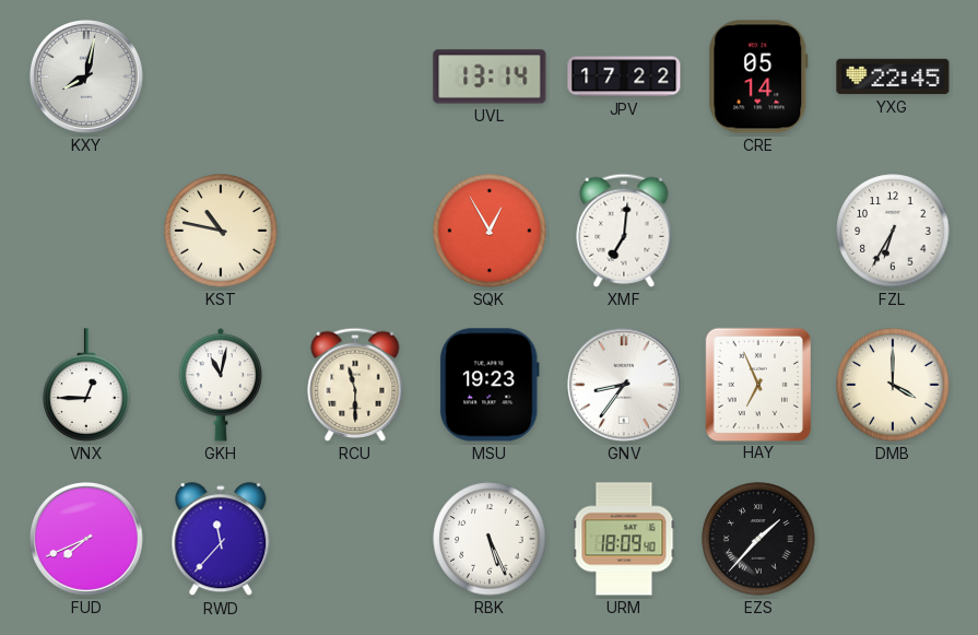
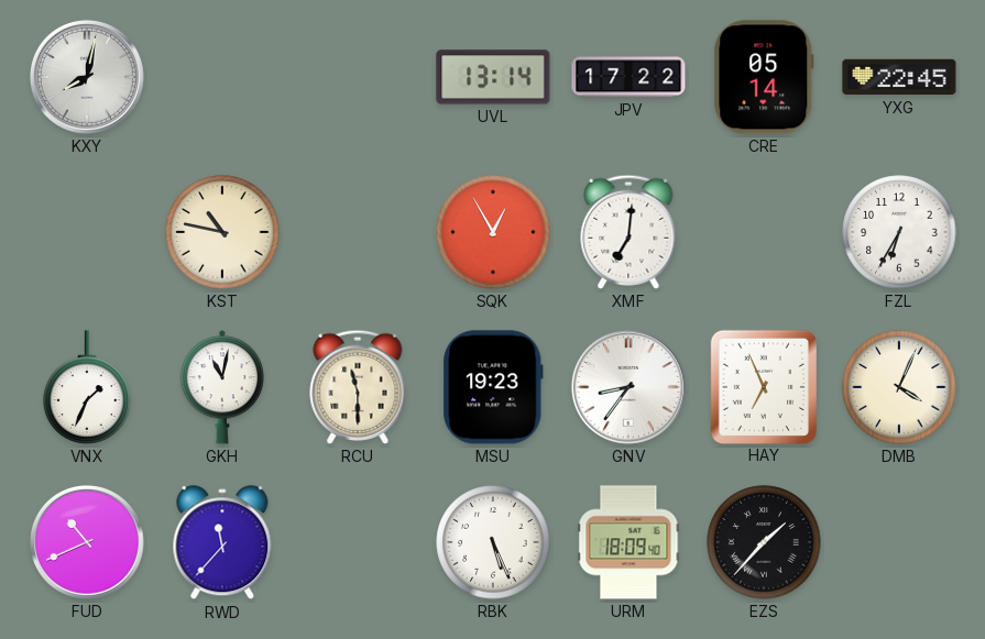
VNX: 12:45 -> 1:34 (87, 387)
DMB: 4:00 -> 4:04 (899, 387)
FUD: 7:41 -> 10:41 (87, 542)
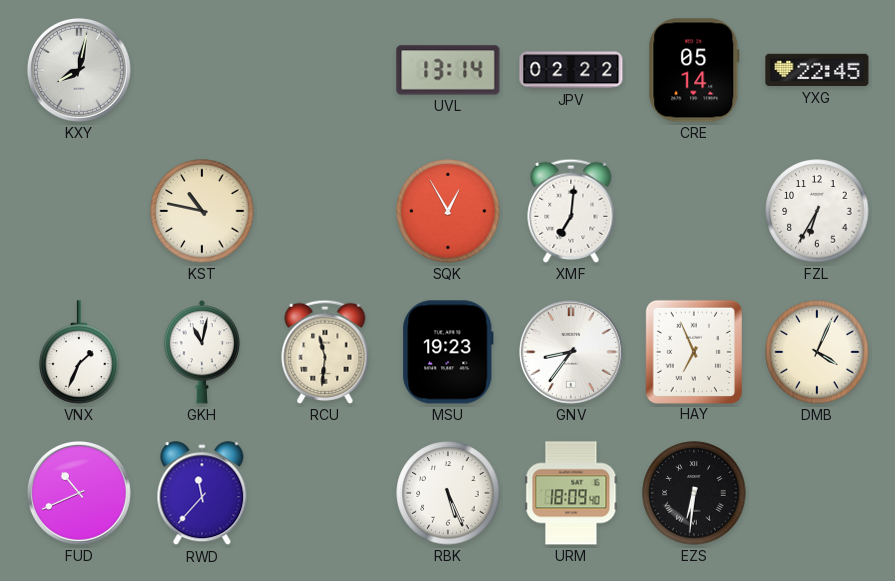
JPV: 17:22 -> 02:22 (571, 70)
RCU: 11:30 -> 11:31 (325, 352)
EZS: 1:37 -> 6:31 (694, 493)
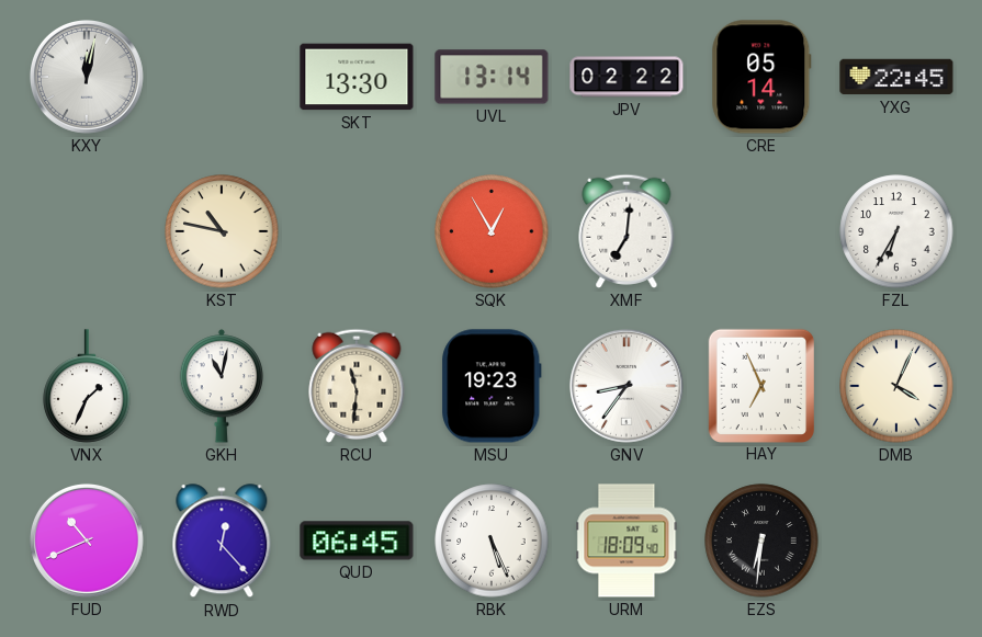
KXY: 8:02 -> 12:02 (87, 77)
SKT: none -> 13:30 (357, 77)
RWD: 11:37 -> 12:23 (222, 542)
QUD: none -> 06:45 (357, 541)
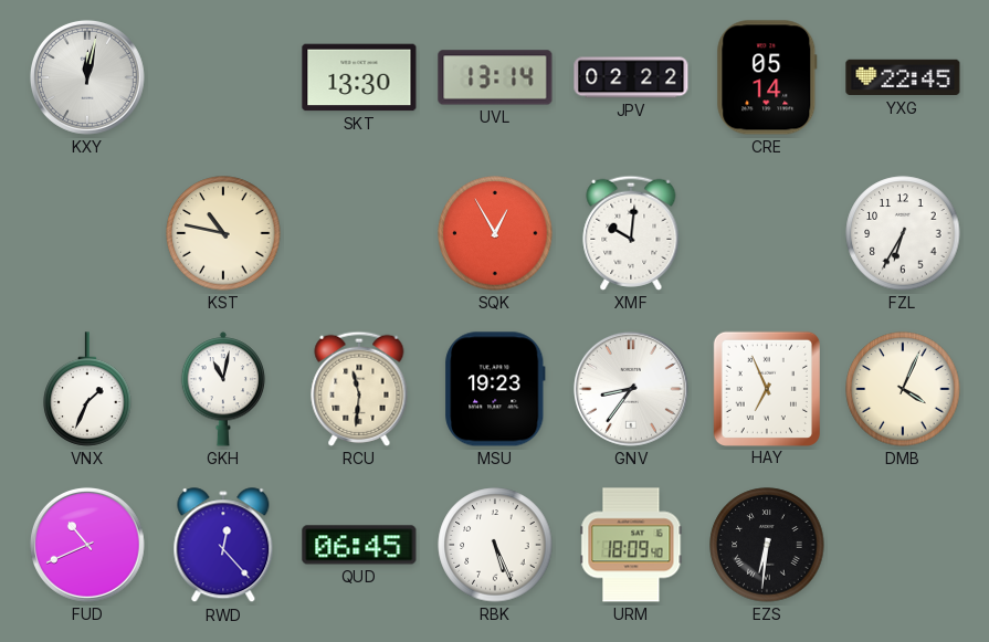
XMF: 7:01 -> 10:01 (631, 233)
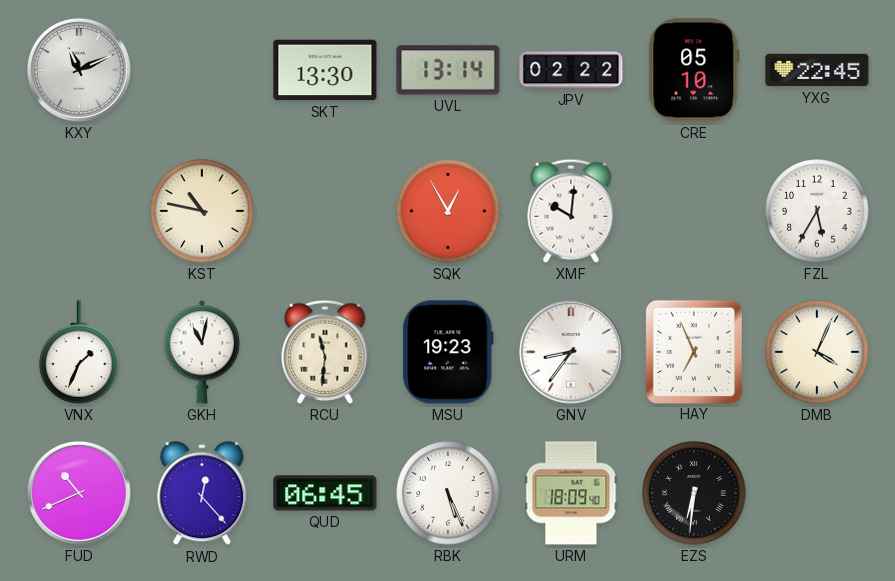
KXY: 12:02 -> 11:11 (79, 70)
CRE: 05:14 -> 05:10 (694, 70)
FZL: 6:35 -> 5:35 (817, 211)
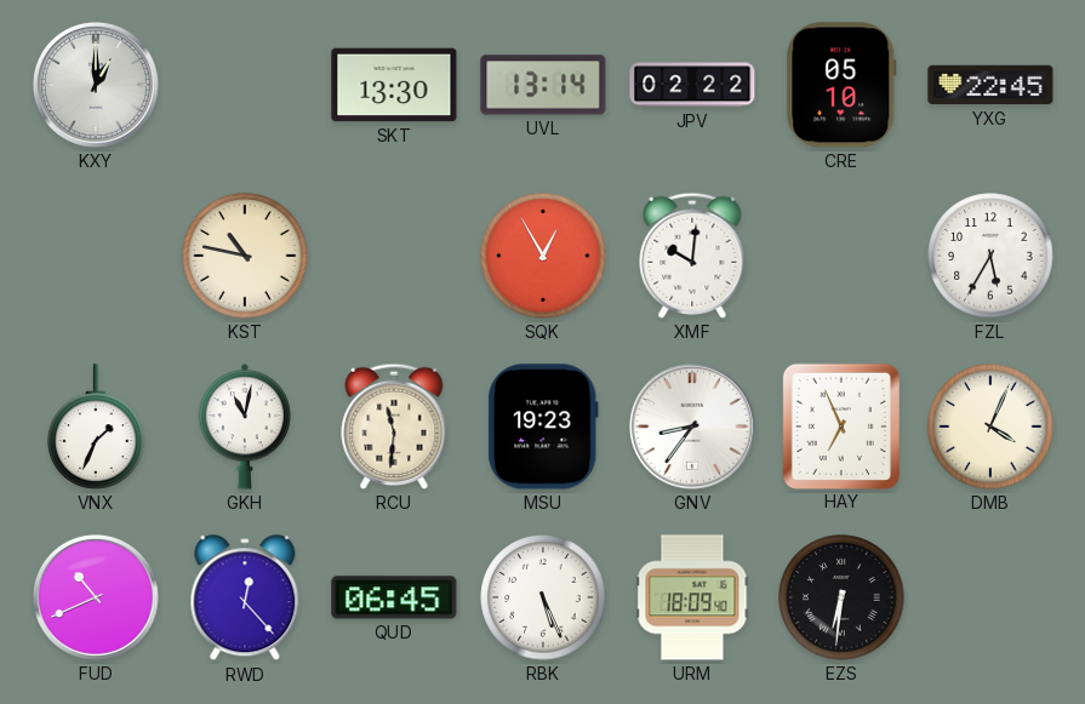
KXY: 11:11 -> 1:00 (96, 85)
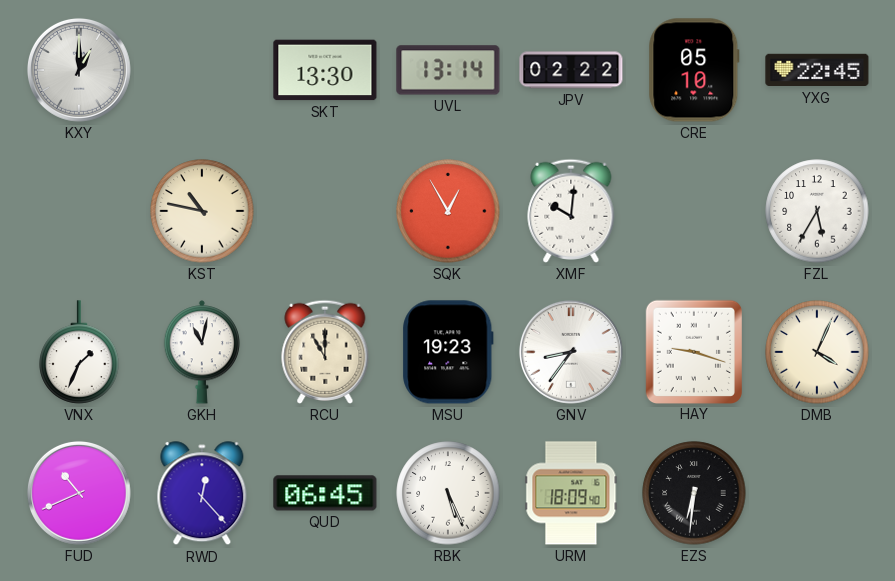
RCU: 11:31 -> 11:00 (325, 352)
HAY: 6:56 -> 9:18 (693, 351)
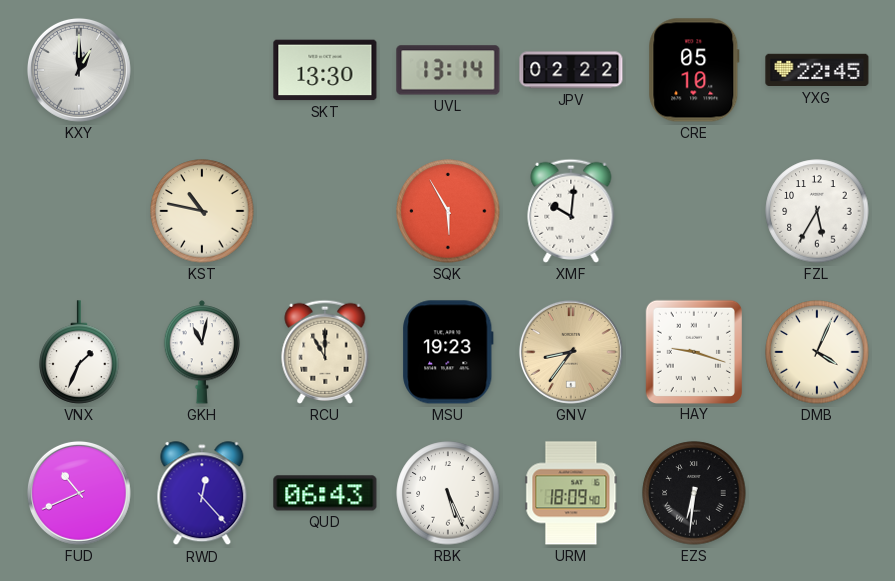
SQK: 12:55 -> 5:55 (448, 211)
GNV dial: white -> champagne (571, 352)
QUD: 06:45 -> 06:43 (325, 493)
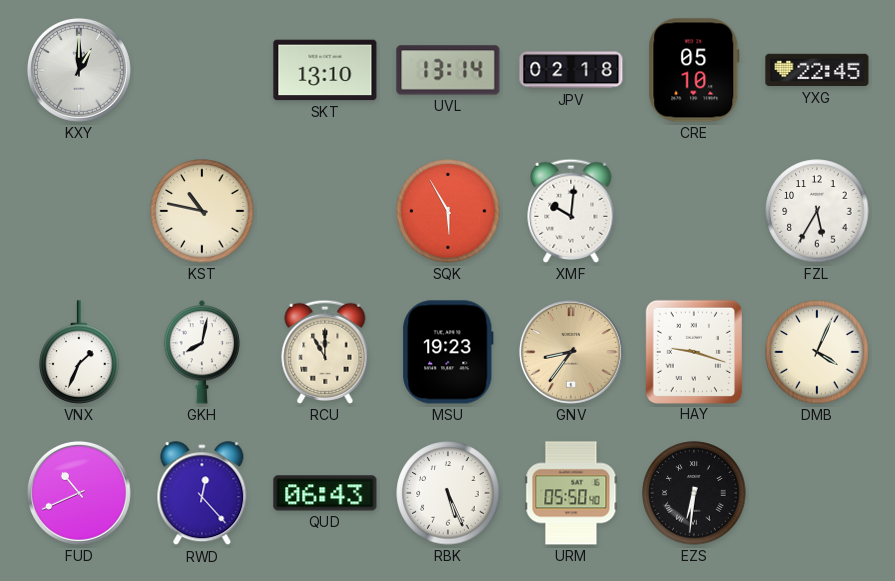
SKT: 13:30 -> 13:10 (325, 70)
JPV: 02:22 -> 02:18 (571, 70)
GKH: 11:02 -> 8:02 (202, 352)
URM: 18:09 -> 05:50 (571, 493)
